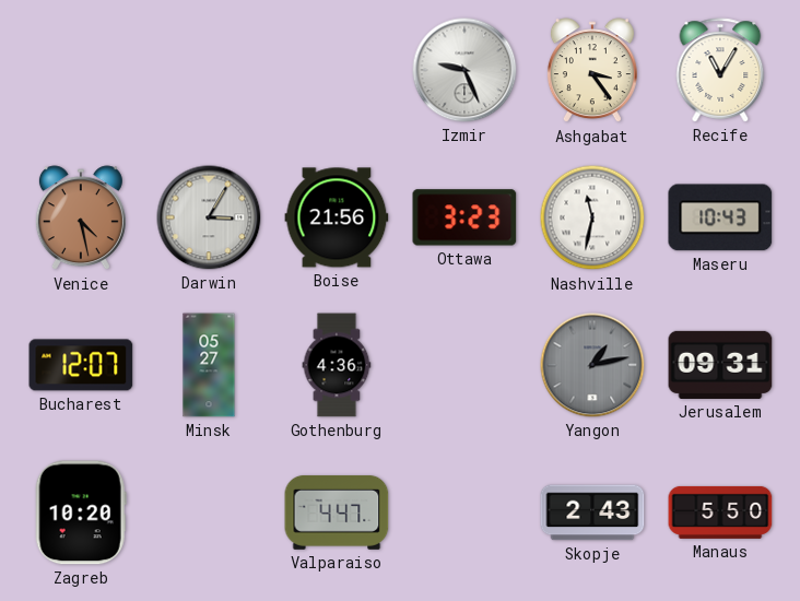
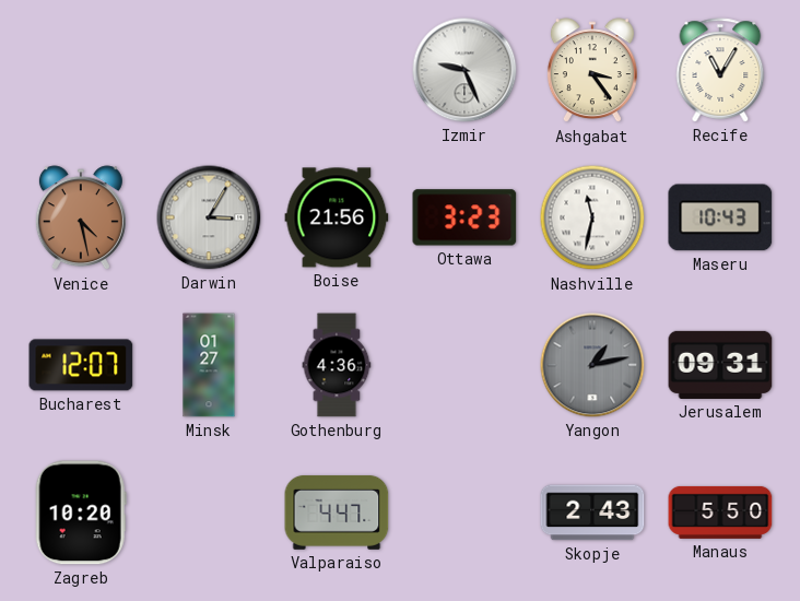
Minsk: 05:27 -> 01:27 (209, 365)
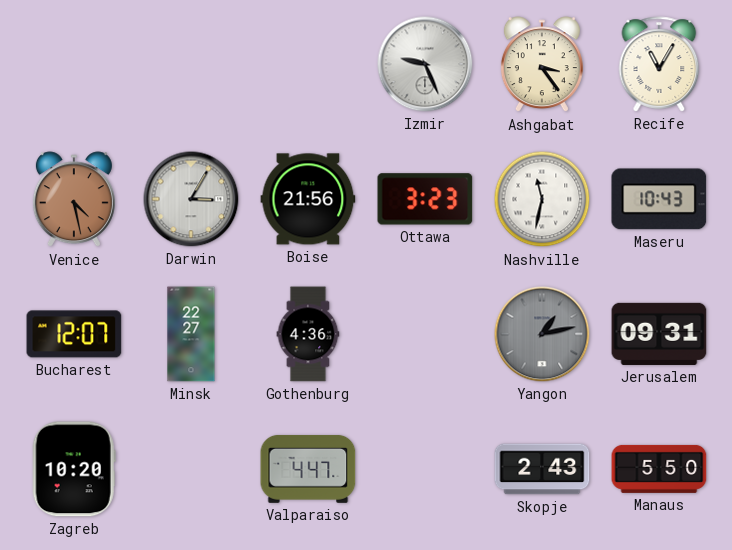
Minsk: 01:27 -> 22:27 (191, 334)
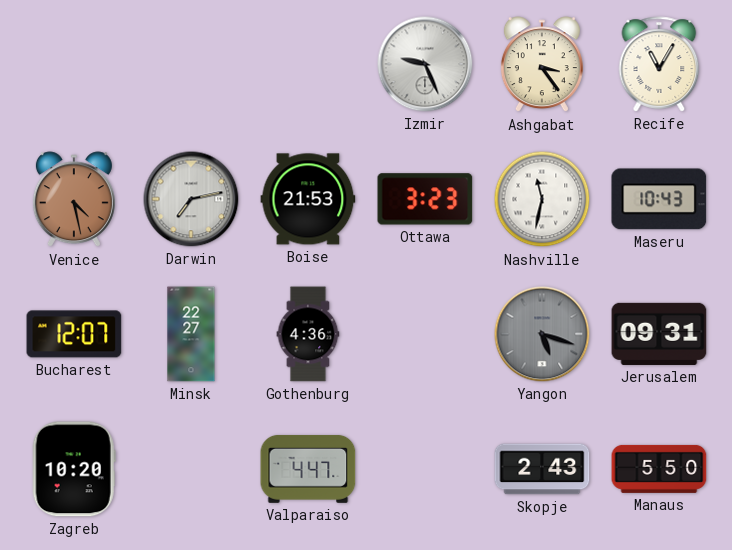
Darwin: 3:05 -> 7:13 (191, 199)
Boise: 21:56 -> 21:53 (308, 199)
Yangon: 1:13 -> 5:18 (542, 334)
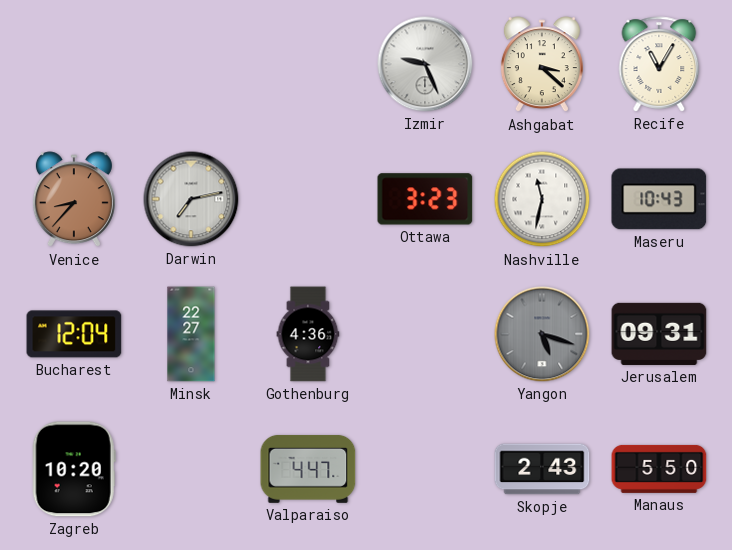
Ashgabat: 3:24 -> 3:22 (542, 65)
Venice: 4:28 -> 8:37 (74, 200)
Boise: 21:53 -> none (308, 199)
Bucharest: 12:07 -> 12:04 (74, 334)
